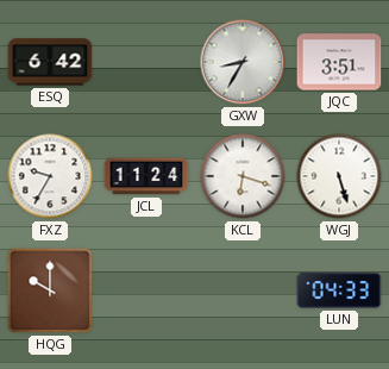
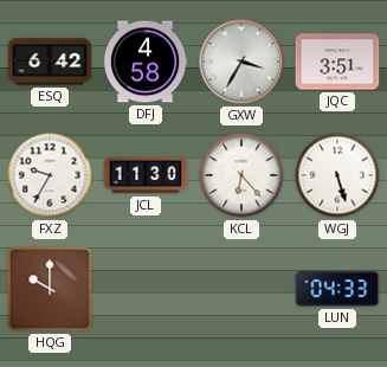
DFJ: none -> 4:58 (146, 62)
GXW: 8:35 -> 3:35 (241, 62)
JCL: 11:24 -> 11:30 (146, 175)
KCL: 6:18 -> 6:23 (241, 175)
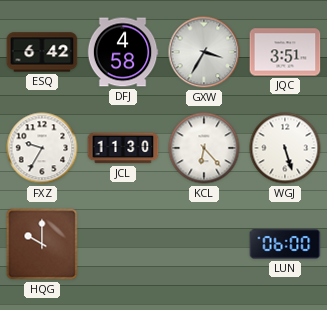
LUN: 04:33 -> 06:00 (285, 244)
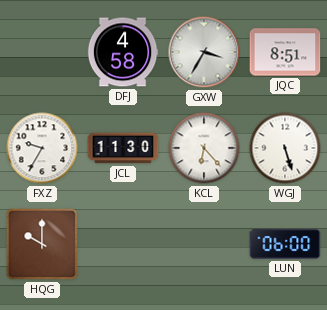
ESQ: 6:42 -> none (42, 52)
JQC: 3:51 -> 8:51 (285, 52)
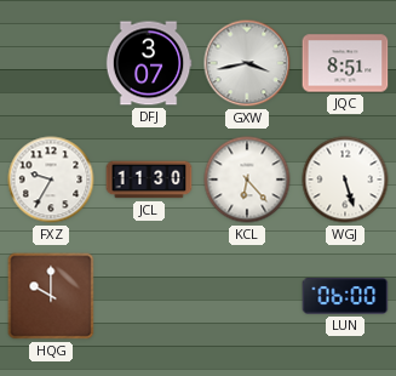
DFJ: 4:58 -> 3:07 (149, 63)
GXW: 3:35 -> 3:43 (247, 63)
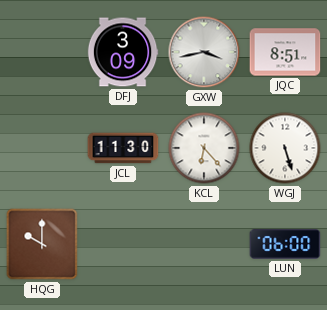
DFJ: 3:07 -> 3:09 (123, 52)
FXZ: 9:35 -> none (51, 180)
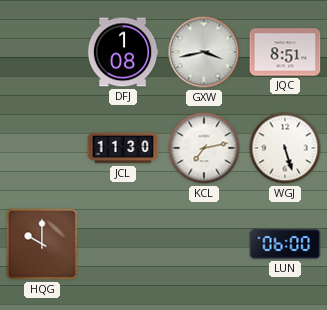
DFJ: 3:09 -> 1:08 (123, 52)
KCL: 6:23 -> 7:13 (204, 148)
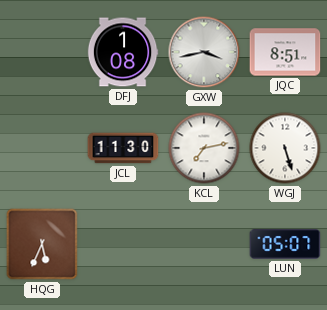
HQG: 10:00 -> 5:34 (42, 244)
LUN: 06:00 -> 05:07 (285, 244)
